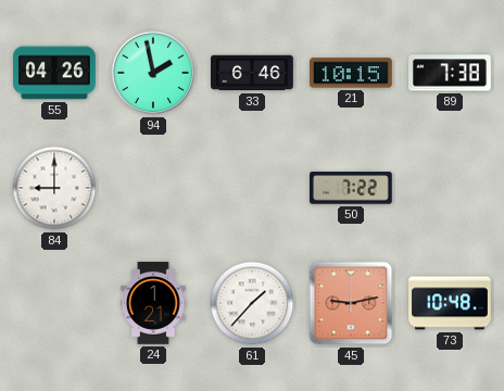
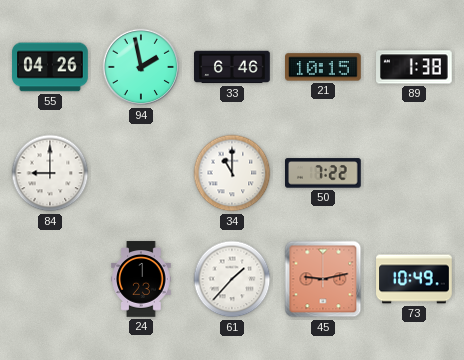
89: 7:38 -> 1:38 (415, 67)
34: none -> 11:00 (232, 173)
24: 1:21 -> 1:23 (141, 279)
73: 10:48 -> 10:49 (414, 279)
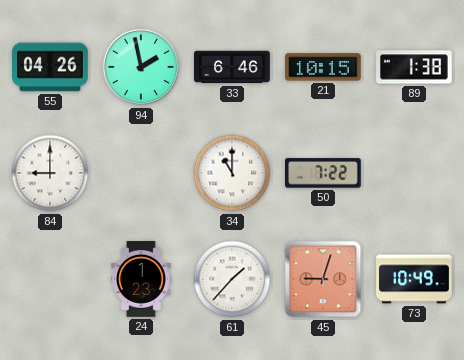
45: 9:13 -> 9:03 (323, 279)
